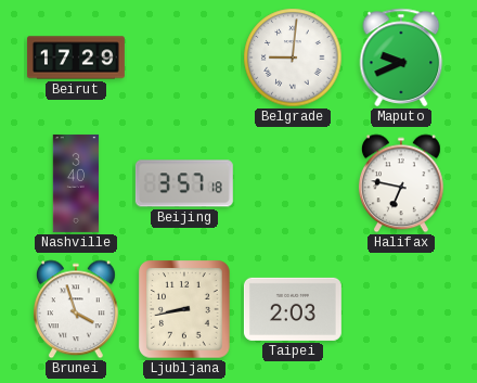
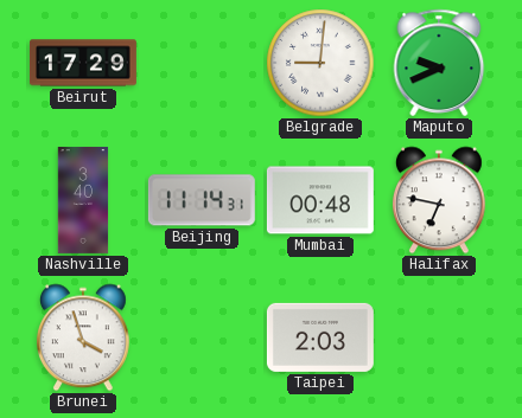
Beijing: 3:57 -> 11:14 (202, 200)
Mumbai: none -> 00:48 (320, 200)
Ljubljana: 8:43 -> none (184, 309)
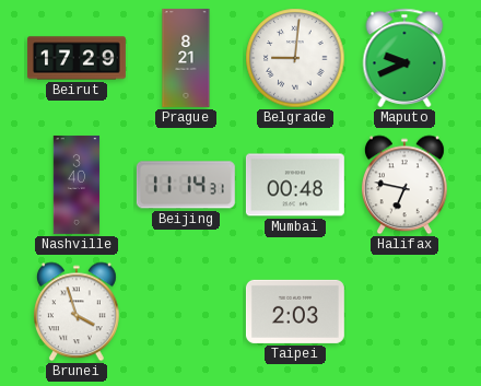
Prague: none -> 8:21 (186, 58)
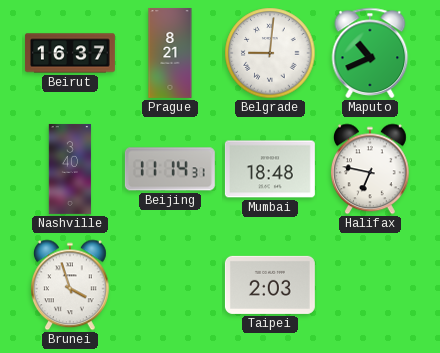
Beirut: 17:29 -> 16:37 (70, 53)
Maputo: 9:41 -> 10:41 (370, 53)
Mumbai: 00:48 -> 18:48 (270, 169)
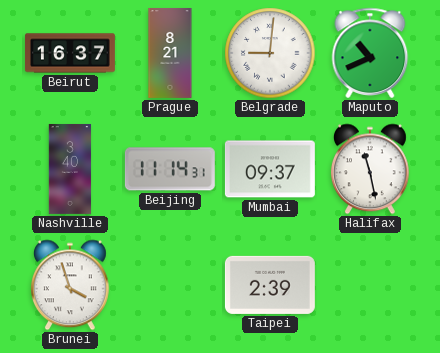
Mumbai: 18:48 -> 09:37 (270, 169)
Halifax: 6:47 -> 11:28 (370, 169)
Taipei: 2:03 -> 2:39 (270, 285)
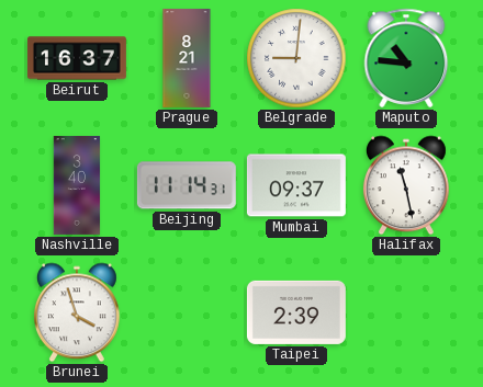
Maputo: 10:41 -> 10:46 (406, 58)
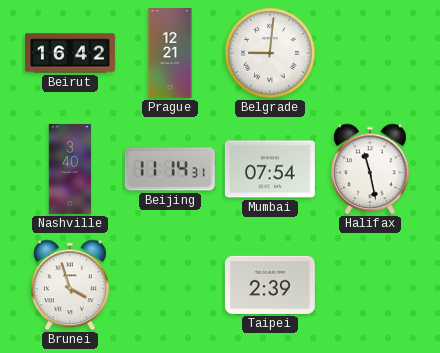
Beirut: 16:37 -> 16:42 (70, 53)
Prague: 8:21 -> 12:21 (170, 53)
Maputo: 10:46 -> none (406, 58)
Mumbai: 09:37 -> 07:54 (270, 169)
